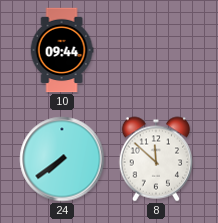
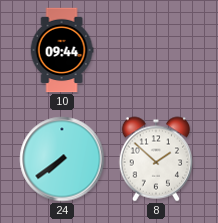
8: 11:52 -> 1:52 (156, 159)
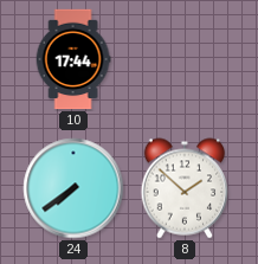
10: 09:44 -> 17:44 (73, 59)
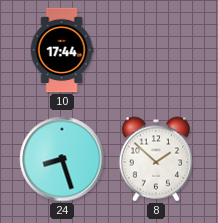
24: 7:39 -> 8:27 (62, 159)
